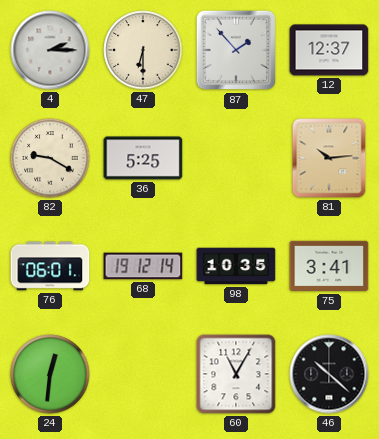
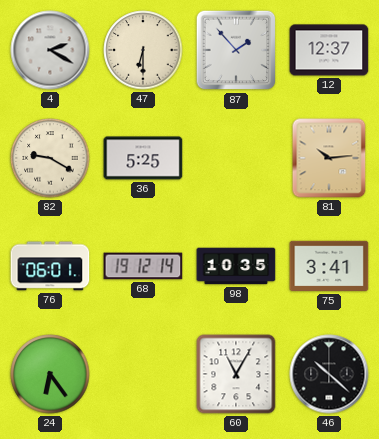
4: 2:15 -> 2:20 (50, 50)
24: 12:31 -> 6:24 (50, 374)
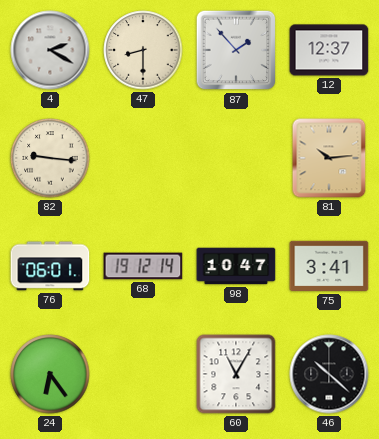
47: 6:30 -> 8:30 (143, 50)
82: 9:20 -> 9:16 (50, 158)
36: 5:25 -> none (143, 158)
98: 10:35 -> 10:47 (236, 266)
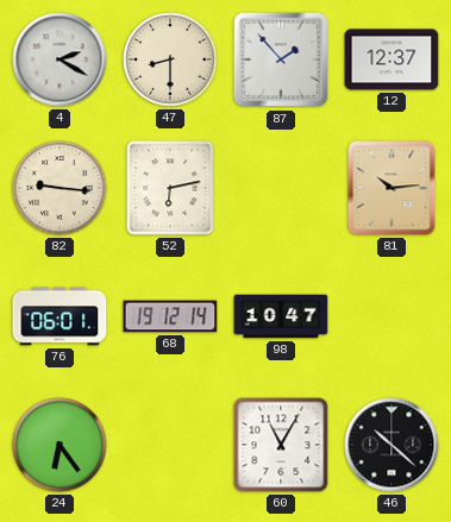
52: none -> 6:13 (170, 188)
75: 3:41 -> none (329, 266)
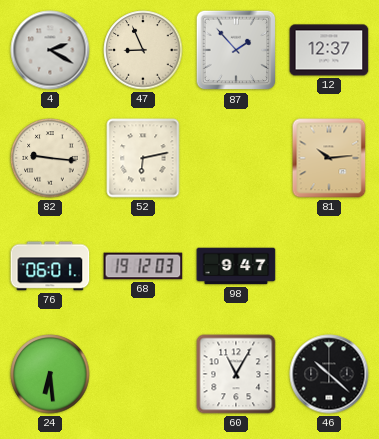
47: 8:30 -> 8:56 (143, 50)
68: 19:12:14 -> 19:12:03 (143, 266)
98: 10:47 -> 9:47 (236, 266)
24: 6:24 -> 6:29 (50, 374)
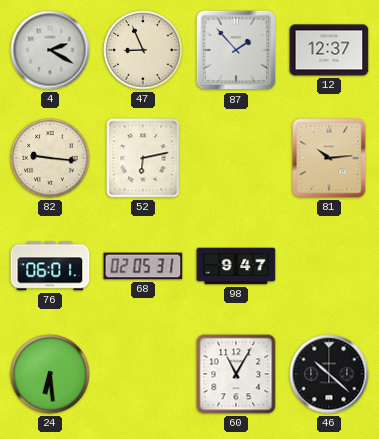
68: 19:12 -> 02:05 (143, 266)
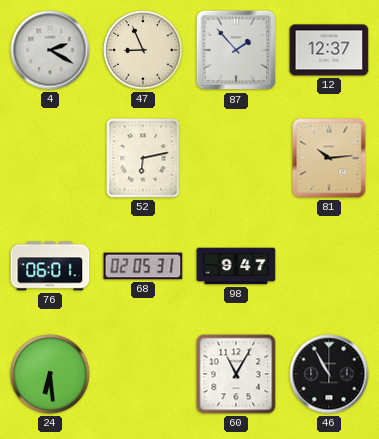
82: 9:16 -> none (50, 158)
46: 10:22 -> 10:55 (329, 374)
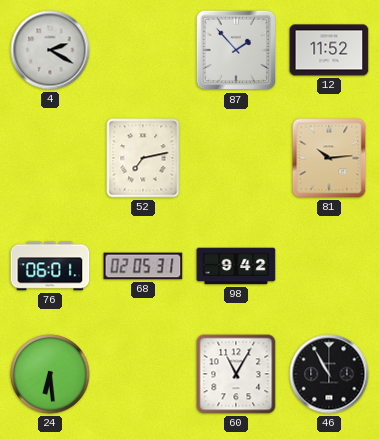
47: 8:56 -> none (143, 50)
12: 12:37 -> 11:52 (329, 50)
52: 6:13 -> 7:13 (143, 158)
98: 9:47 -> 9:42 (236, 266)
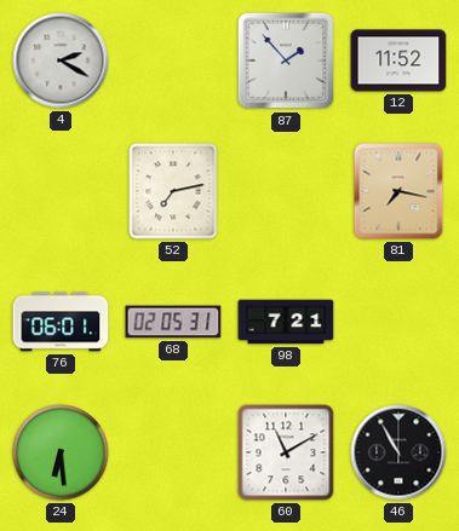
81: 10:14 -> 7:17 (398, 191)
98: 9:42 -> 7:21 (286, 322)
60: 11:05 -> 11:10 (286, 452)
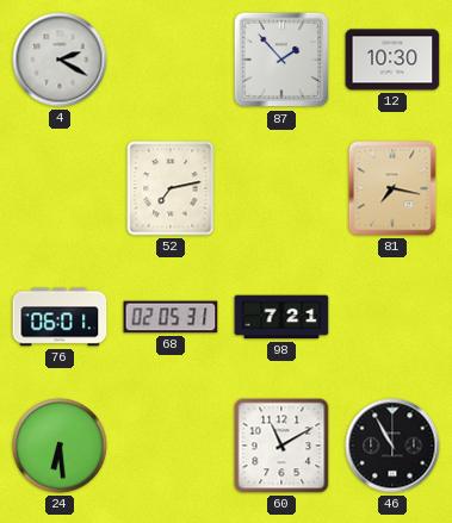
12: 11:52 -> 10:30 (392, 60)
